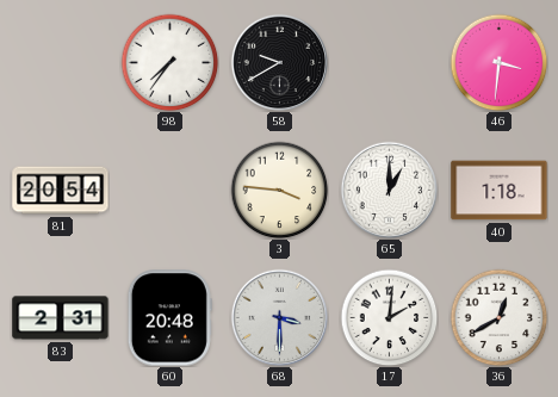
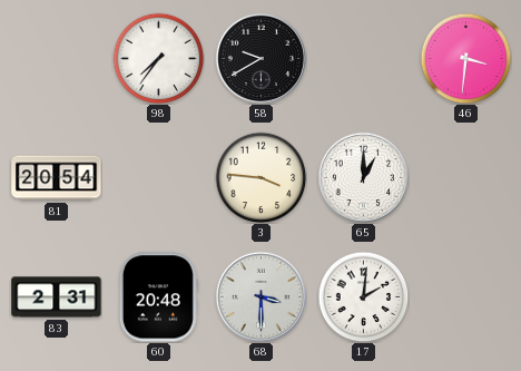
40: 1:18 -> none (500, 191)
36: 12:40 -> none (498, 317)
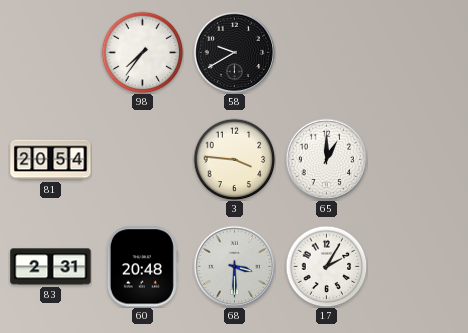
46: 3:31 -> none (465, 58)
17: 2:01 -> 2:05 (326, 266)
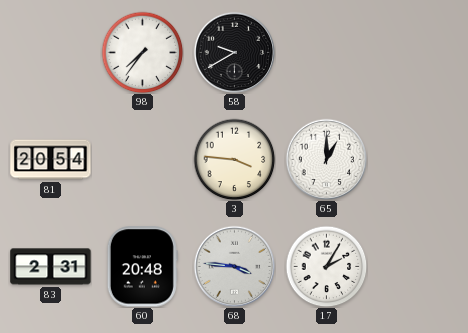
68: 3:30 -> 3:46 (234, 266)
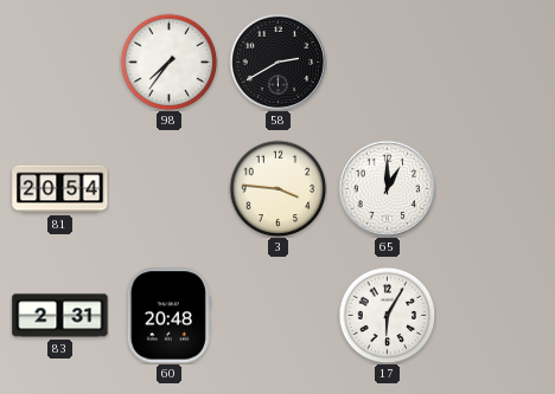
58: 9:40 -> 2:40 (277, 62)
68: 3:46 -> none (234, 266)
17: 2:05 -> 6:05 (387, 315)
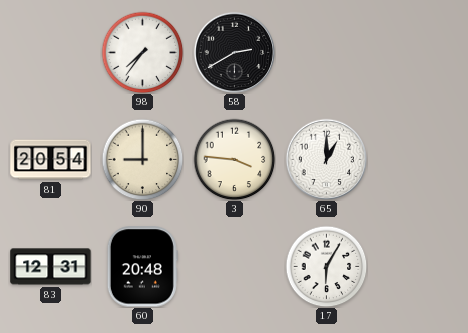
90: none -> 9:00 (142, 159)
83: 2:31 -> 12:31 (51, 267)
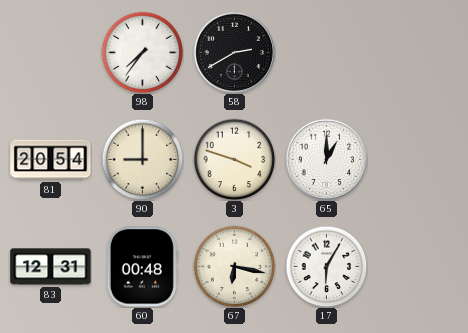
3: 3:46 -> 3:48 (234, 159)
60: 20:48 -> 00:48 (142, 267)
67: none -> 6:17 (234, 266)
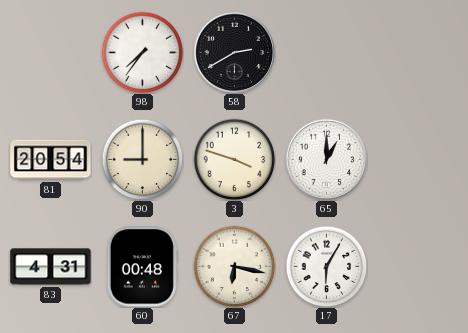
83: 12:31 -> 4:31 (51, 267)
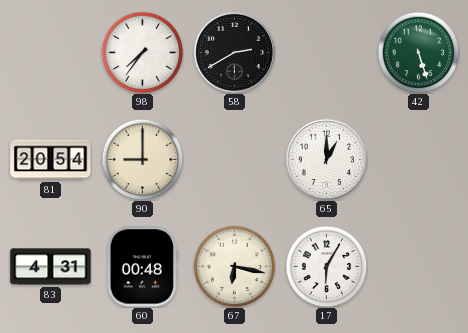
42: none -> 5:27 (418, 52)
3: 3:48 -> none (234, 159)
